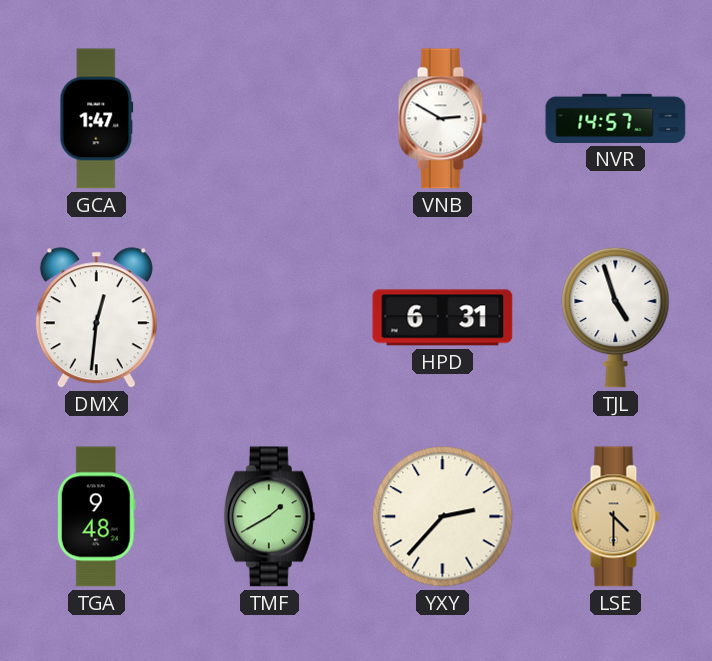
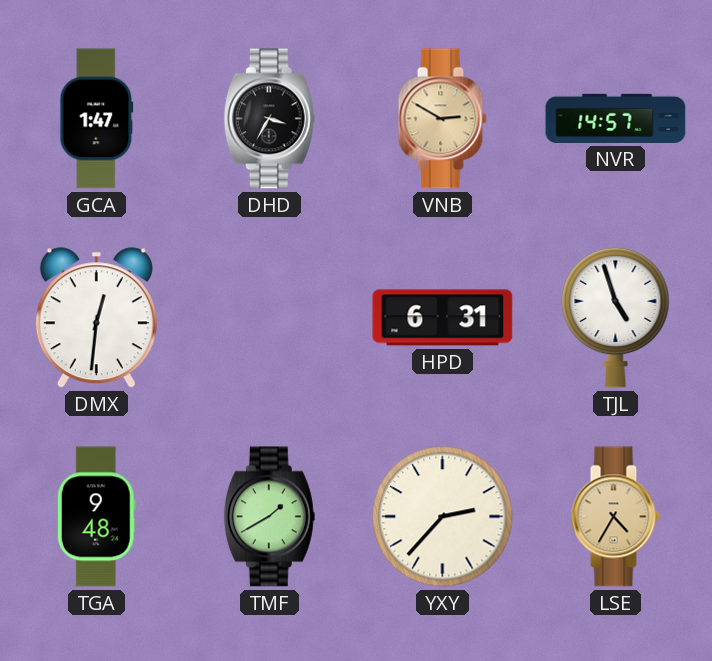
DHD: none -> 3:35 (269, 119)
VNB dial: white -> champagne (442, 119)
LSE: 4:30 -> 4:35 (615, 517)
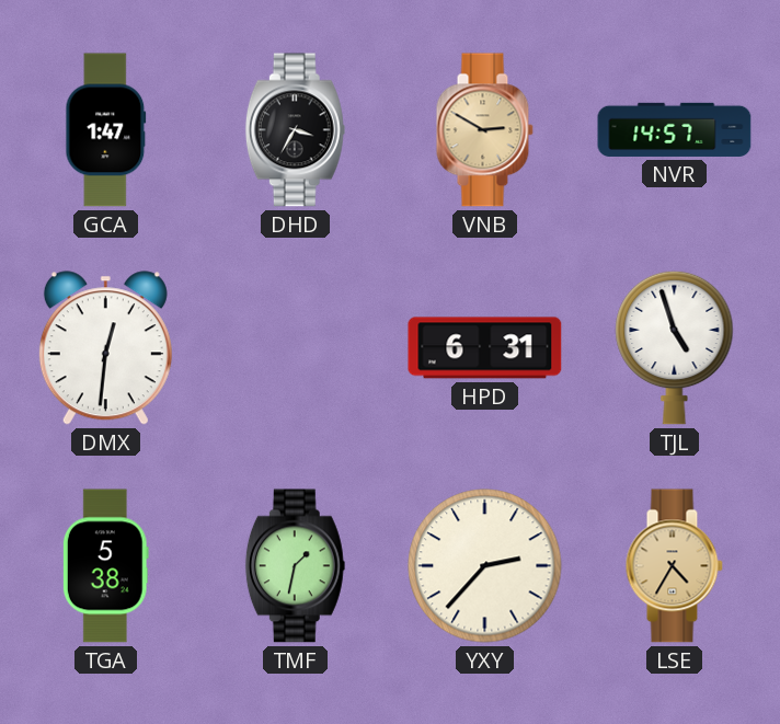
TGA: 9:48 -> 5:38 (105, 566)
TMF: 1:40 -> 1:32 (295, 566)
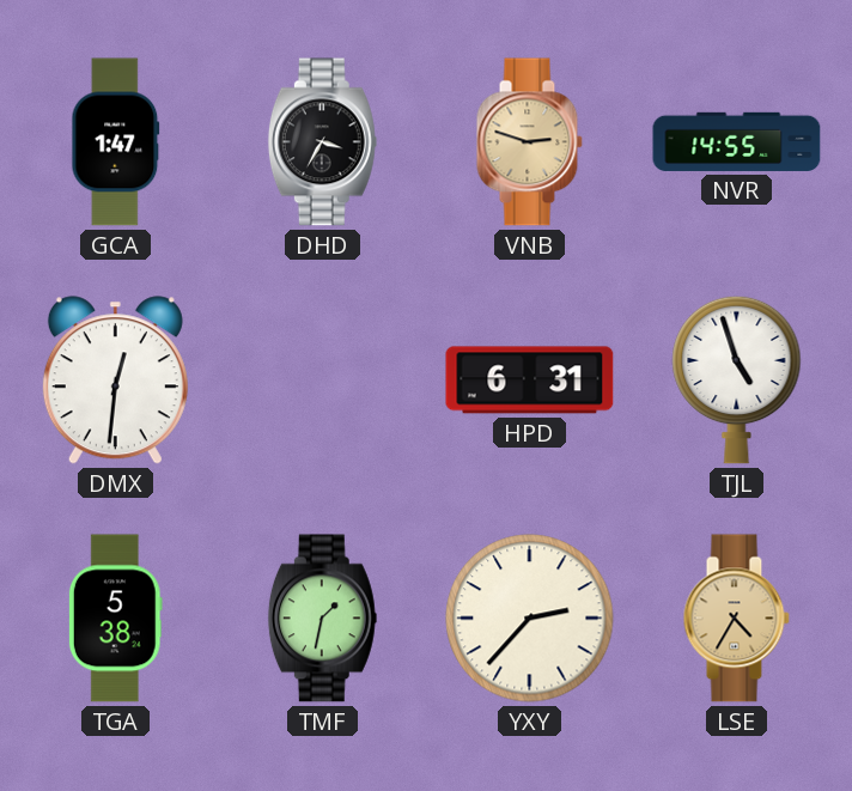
VNB: 2:50 -> 2:48 (529, 142)
NVR: 14:57 -> 14:55 (737, 141)
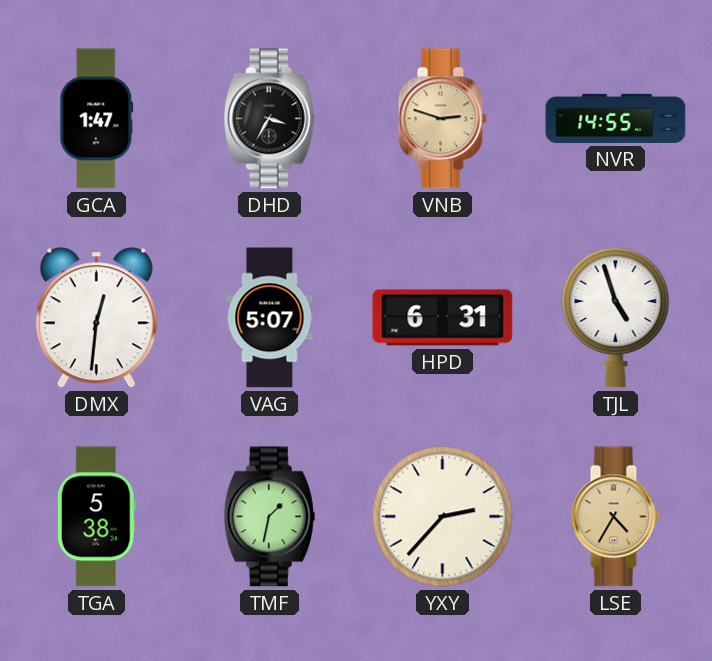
VAG: none -> 5:07 (270, 318)
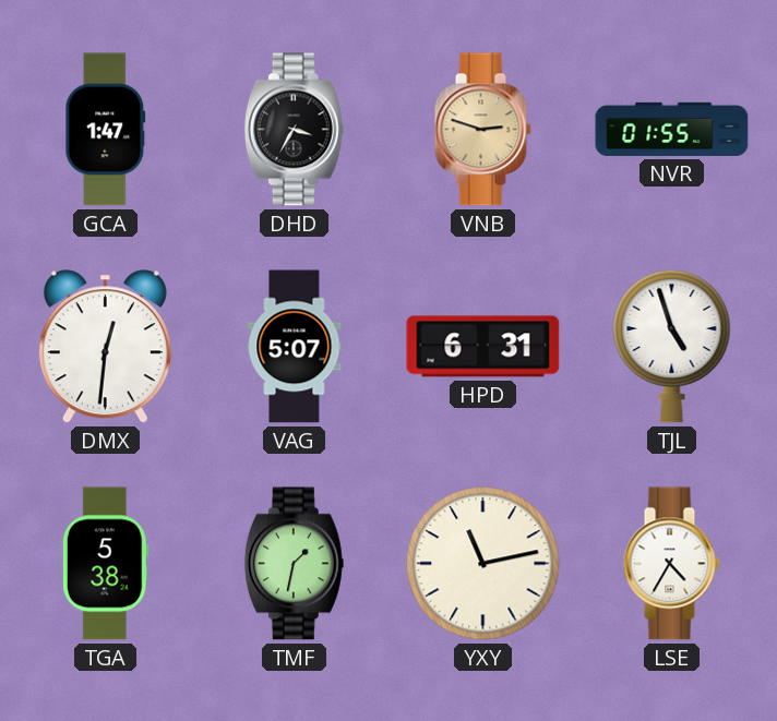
NVR: 14:55 -> 01:55 (672, 129)
YXY: 2:37 -> 11:13 (483, 564)
LSE dial: champagne -> white (671, 564)
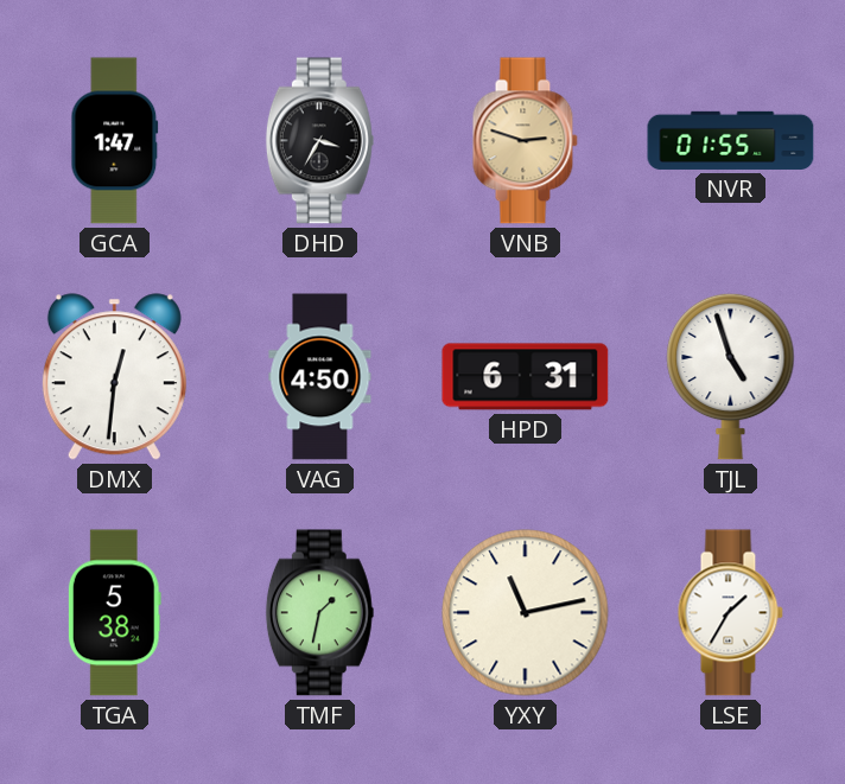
VAG: 5:07 -> 4:50 (320, 377)
LSE: 4:35 -> 1:35 (730, 613)
